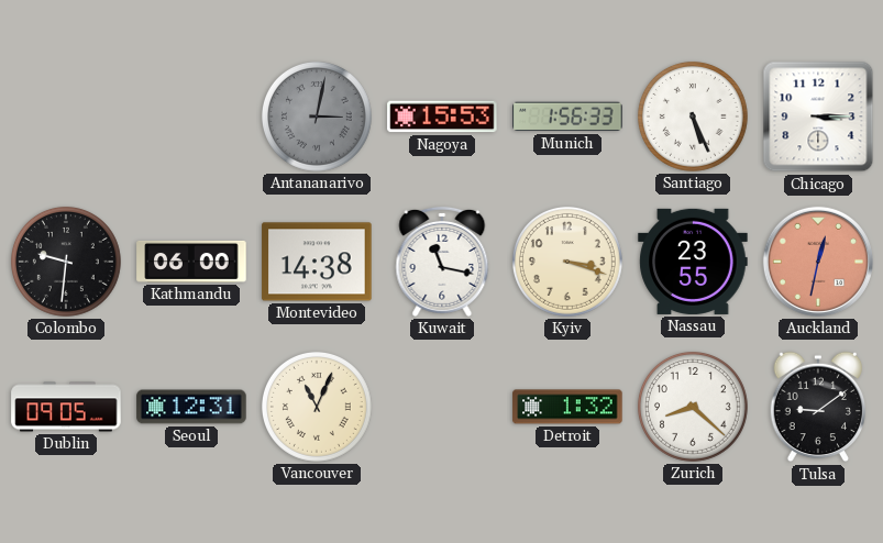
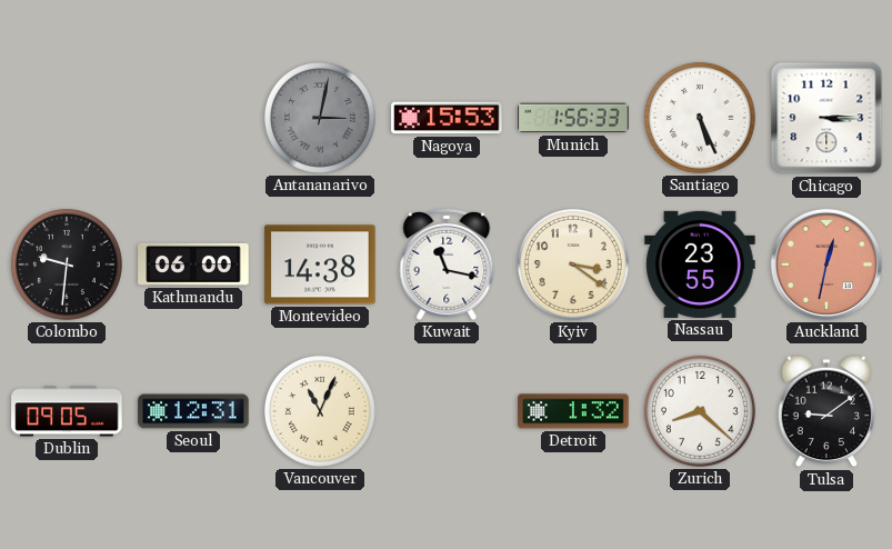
Kyiv: 3:18 -> 3:21 (573, 264)
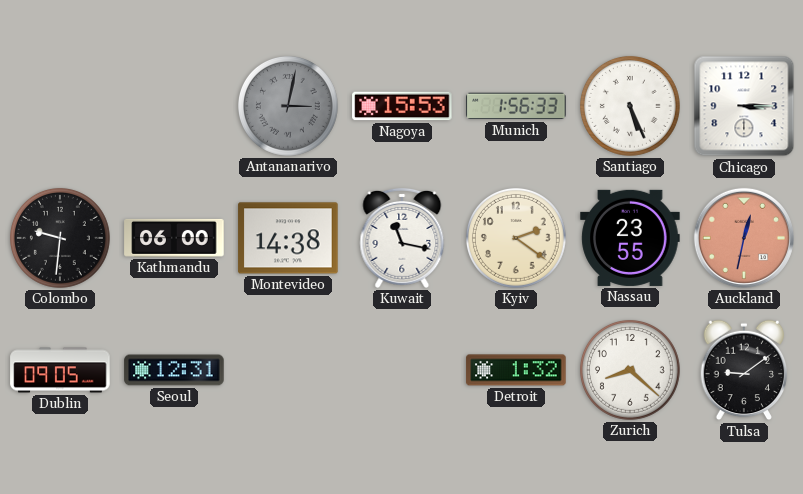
Kyiv: 3:21 -> 2:21 (516, 238)
Vancouver: 11:04 -> none (320, 411)
